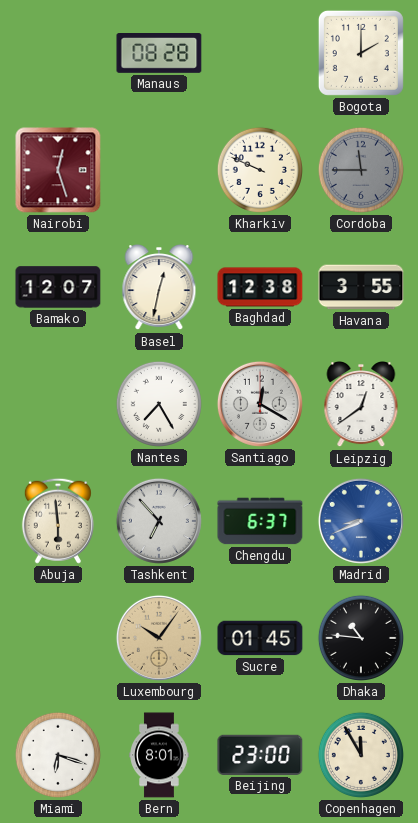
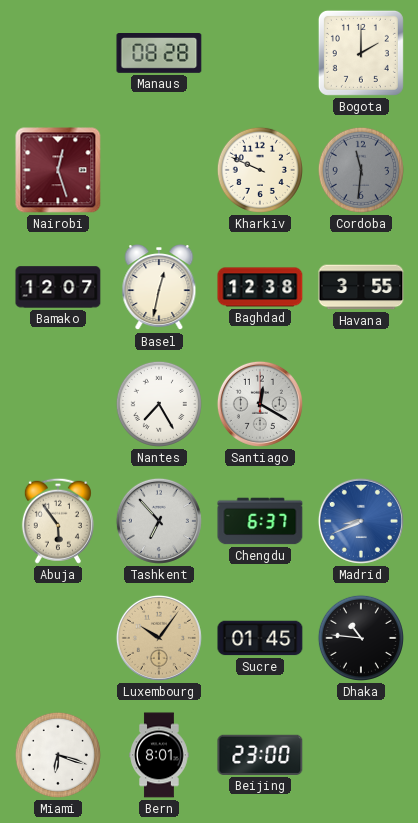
Cordoba: 11:45 -> 11:31 (361, 170)
Leipzig: 12:39 -> none (361, 405)
Abuja: 5:59 -> 5:54 (58, 521)
Copenhagen: 11:55 -> none (361, 755)
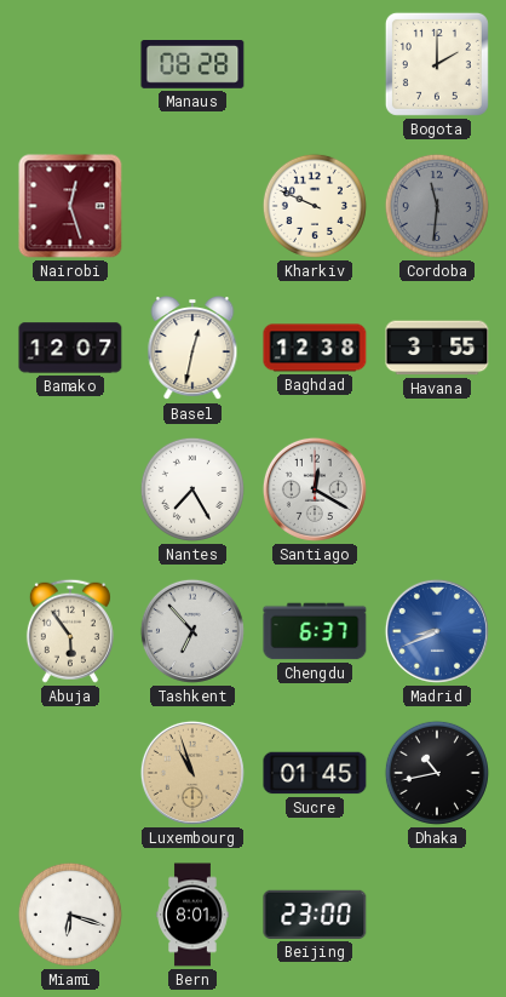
Luxembourg: 10:06 -> 10:57 (192, 773)
Dhaka: 10:46 -> 10:43 (437, 773)
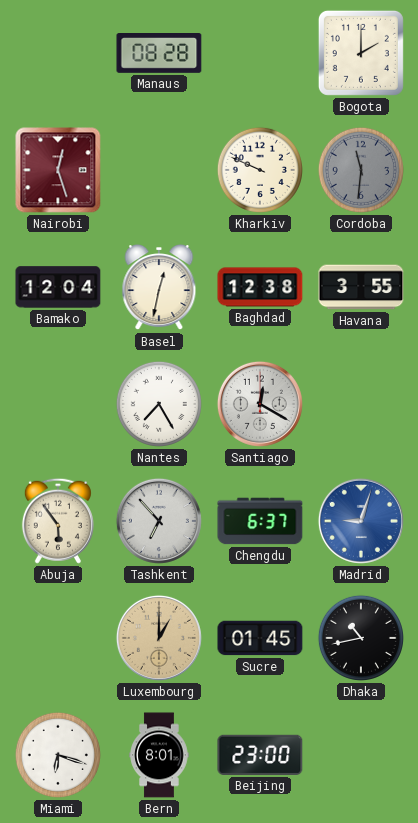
Bamako: 12:07 -> 12:04 (58, 287)
Madrid: 8:41 -> 9:03 (361, 521)
Luxembourg: 10:57 -> 1:00 (159, 638)
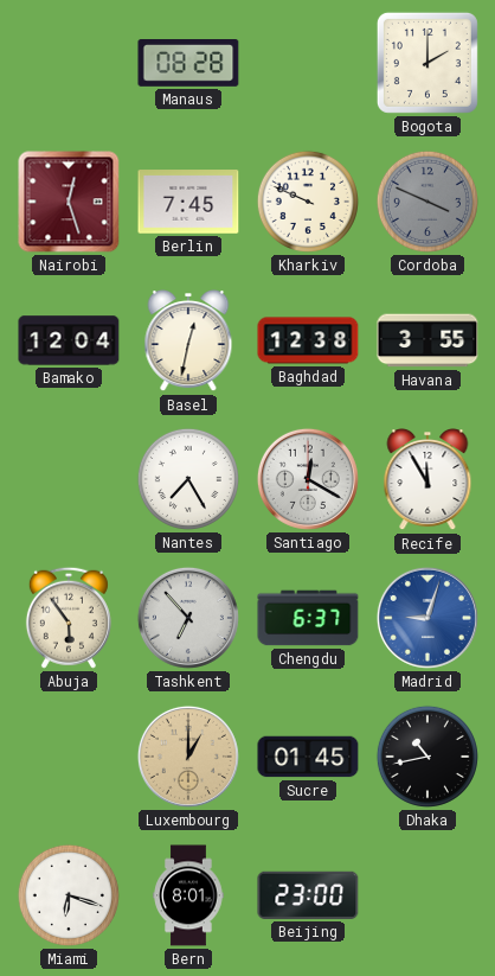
Berlin: none -> 7:45 (188, 202)
Cordoba: 11:31 -> 3:49 (427, 202)
Recife: none -> 11:55 (427, 480)
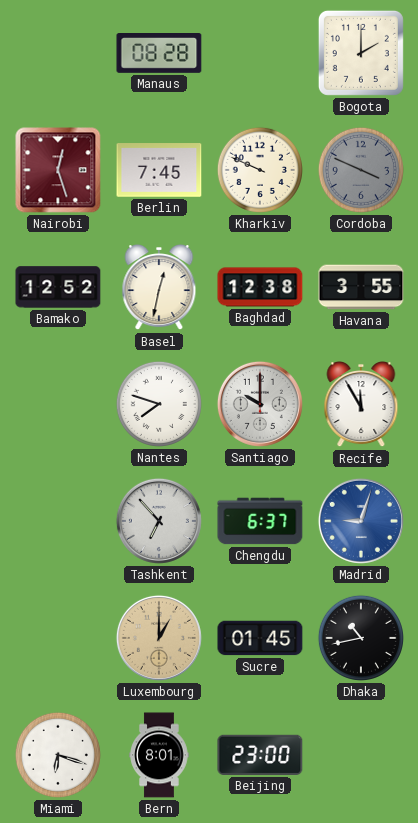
Bamako: 12:04 -> 12:52 (58, 287)
Nantes: 7:25 -> 7:48 (159, 404)
Santiago: 12:20 -> 10:00 (260, 404)
Abuja: 5:54 -> none (69, 618)
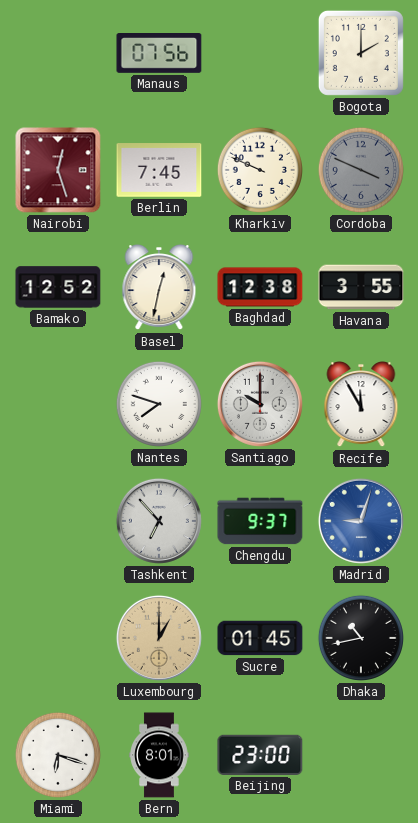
Manaus: 08:28 -> 07:56 (159, 54)
Chengdu: 6:37 -> 9:37 (260, 521)
